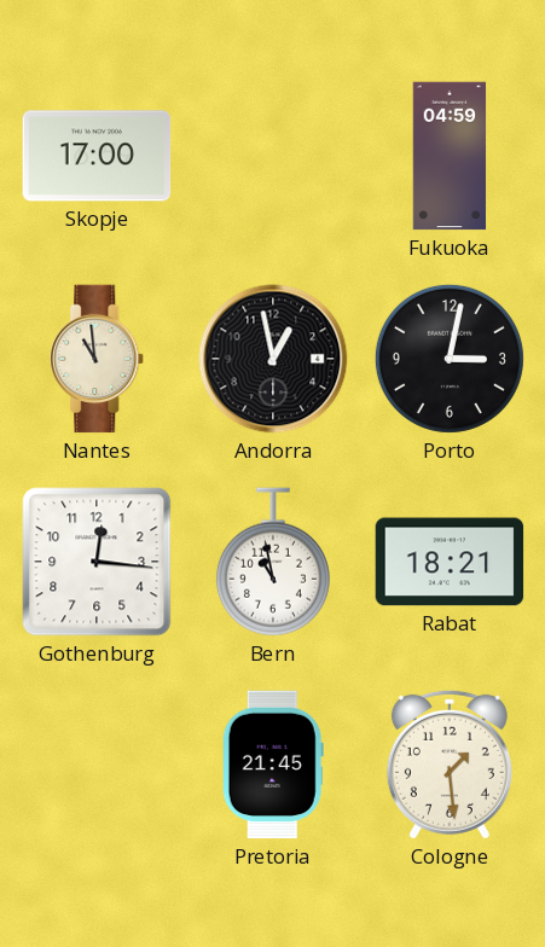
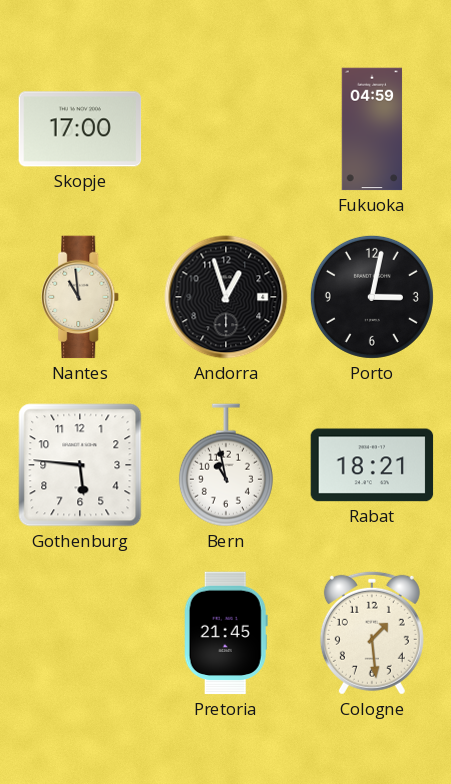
Andorra: 12:58 -> 12:57 (226, 297)
Gothenburg: 12:16 -> 5:46 (80, 465)
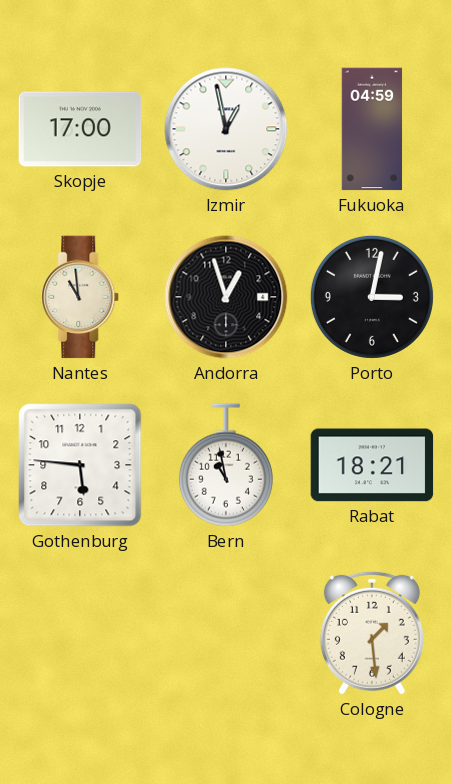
Izmir: none -> 12:58 (226, 129)
Pretoria: 21:45 -> none (226, 633)
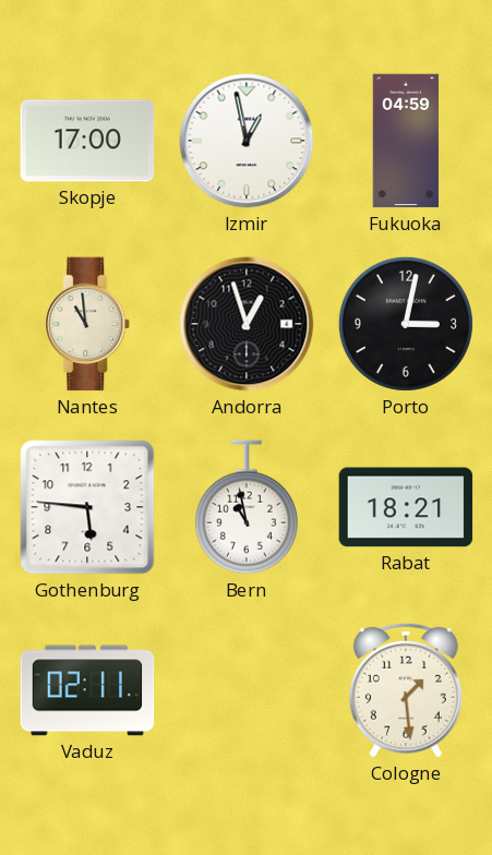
Vaduz: none -> 02:11 (87, 690)
